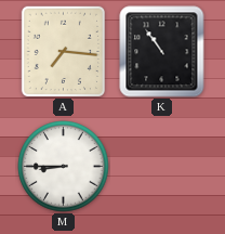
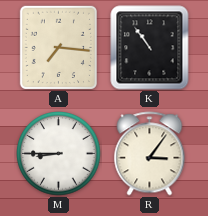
R: none -> 3:06 (150, 154)
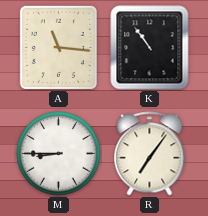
A: 7:16 -> 11:16 (58, 47)
R: 3:06 -> 7:06 (150, 154)
